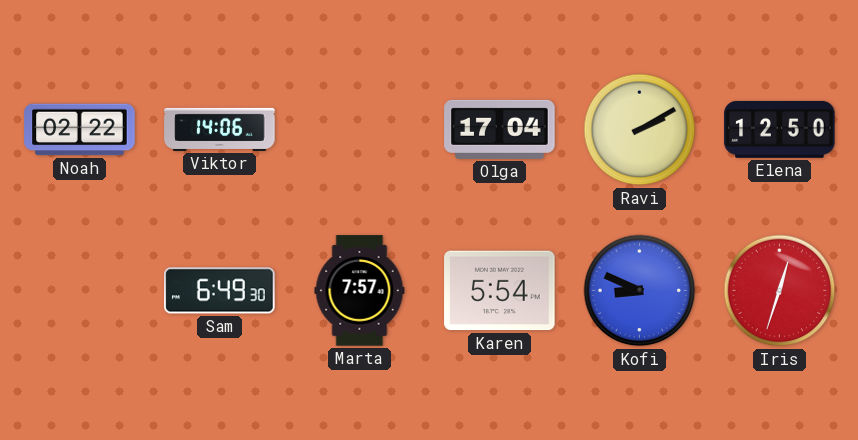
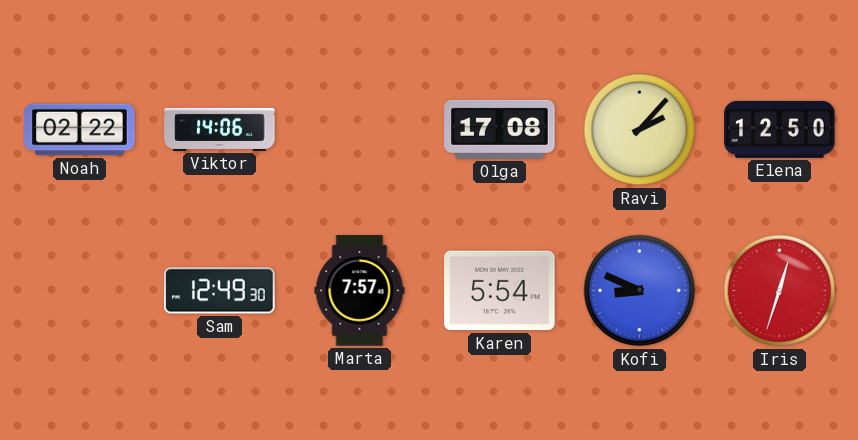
Olga: 17:04 -> 17:08 (500, 129)
Ravi: 2:10 -> 2:07 (640, 130)
Sam: 6:49 -> 12:49 (220, 291)
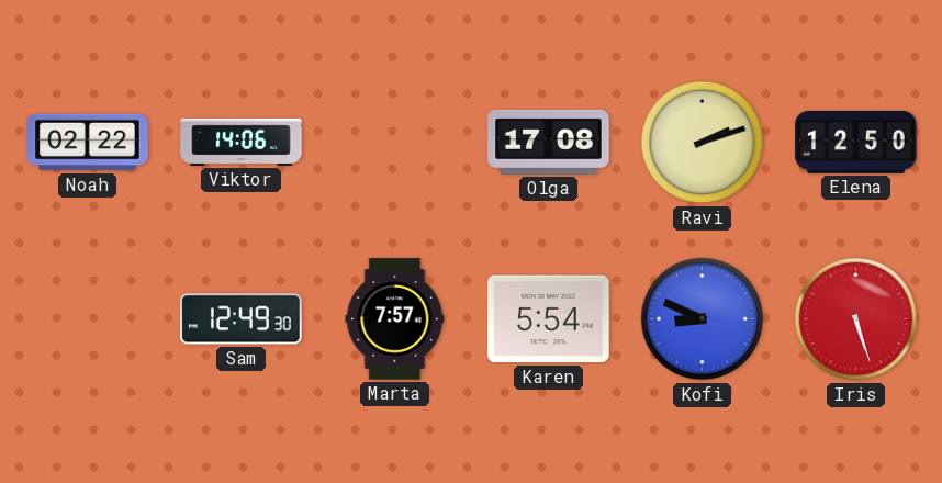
Ravi: 2:07 -> 2:12 (703, 143)
Iris: 12:33 -> 5:27 (856, 319)
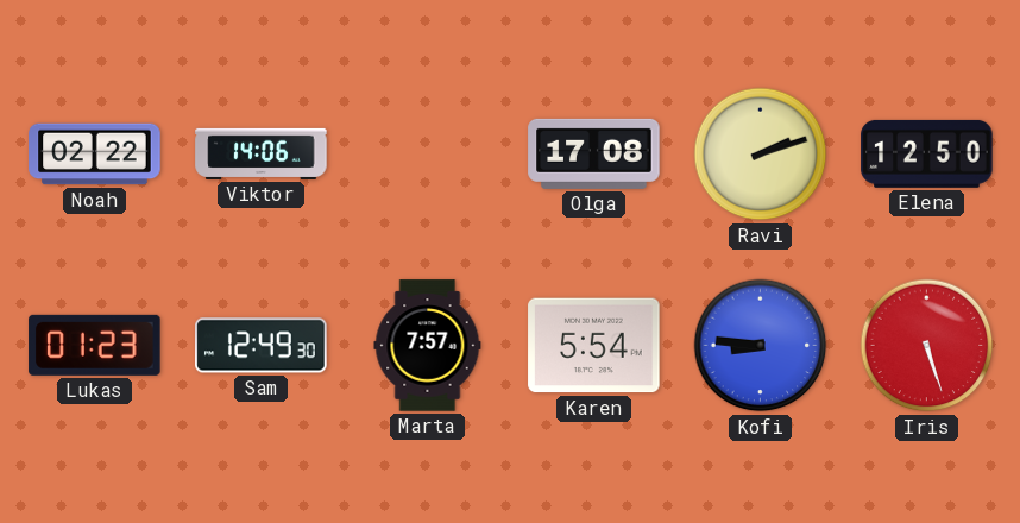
Lukas: none -> 01:23 (95, 345)
Kofi: 8:49 -> 8:46 (761, 346)
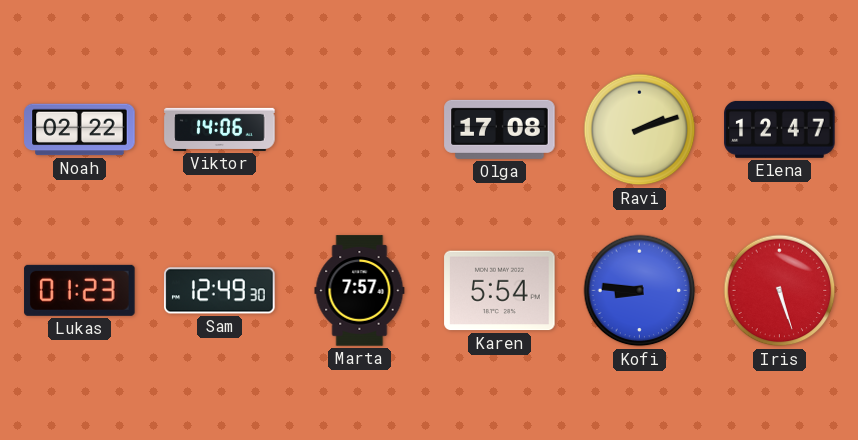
Elena: 12:50 -> 12:47 (780, 129)
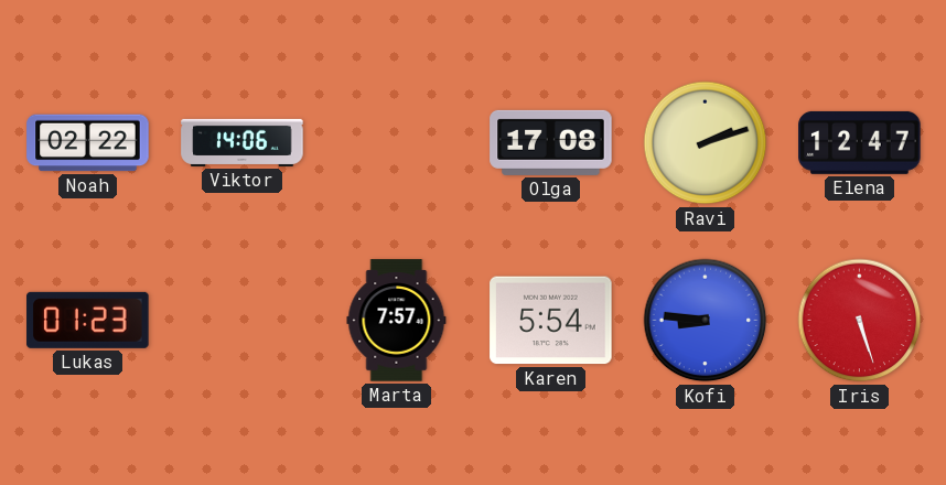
Sam: 12:49 -> none (220, 291)
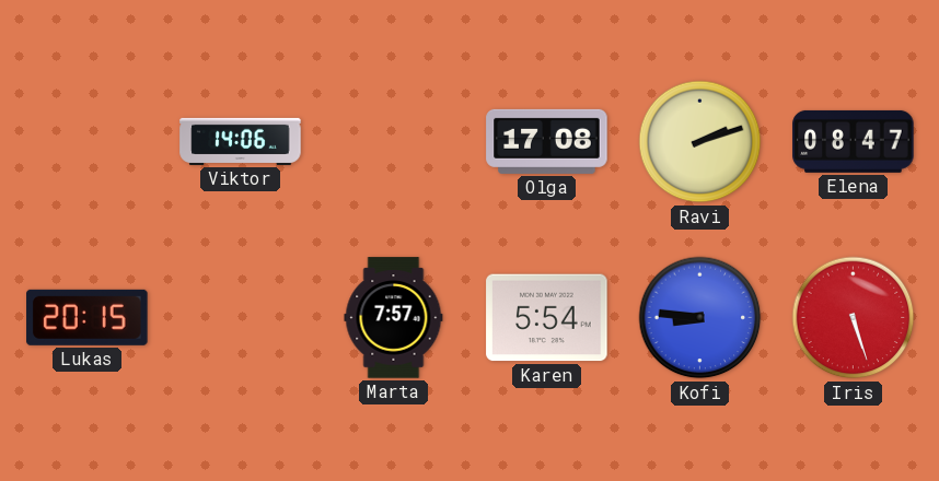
Noah: 02:22 -> none (88, 143)
Elena: 12:47 -> 08:47 (854, 141)
Lukas: 01:23 -> 20:15 (88, 317)
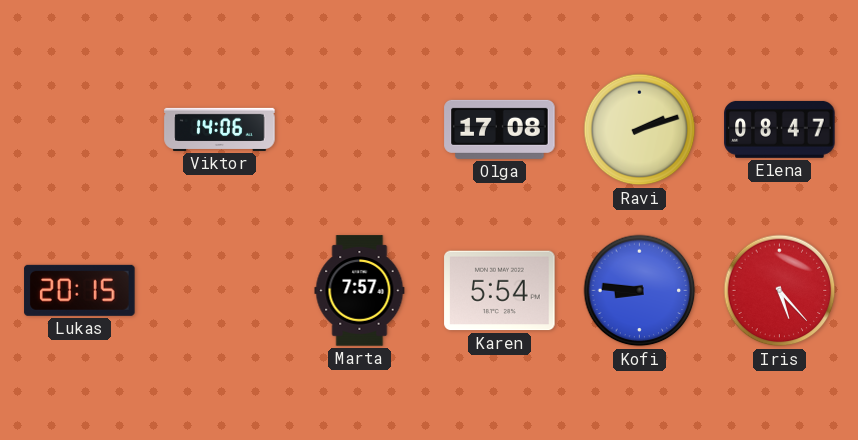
Iris: 5:27 -> 5:23 (780, 291)
